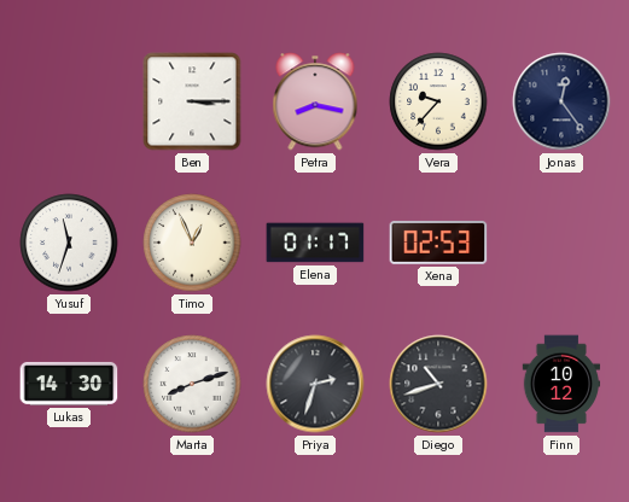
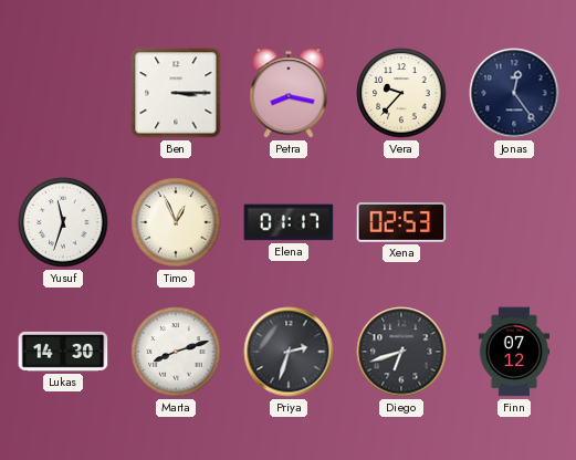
Diego: 10:42 -> 6:42 (401, 352)
Finn: 10:12 -> 07:12 (514, 352)
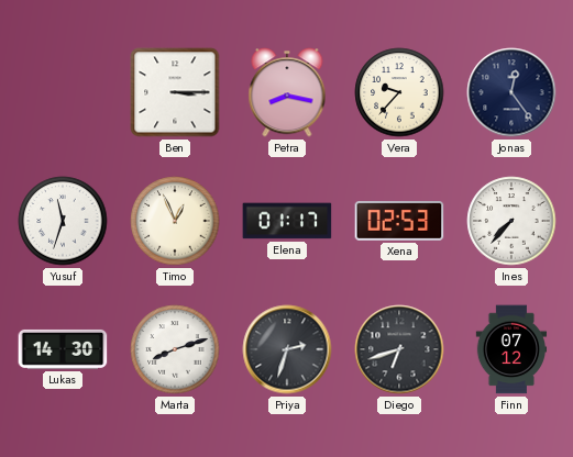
Ines: none -> 7:37 (511, 221)
